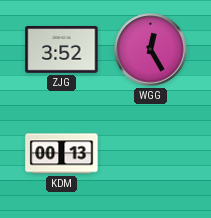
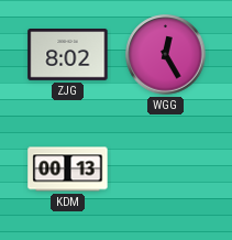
ZJG: 3:52 -> 8:02 (68, 55)
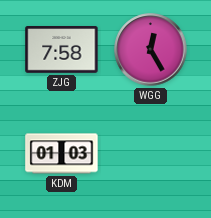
ZJG: 8:02 -> 7:58 (62, 50)
KDM: 00:13 -> 01:03 (62, 154)
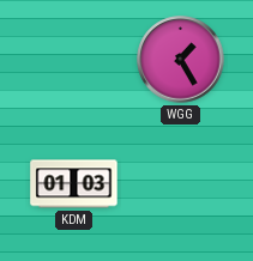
ZJG: 7:58 -> none (62, 50)
WGG: 12:25 -> 1:25 (181, 60)
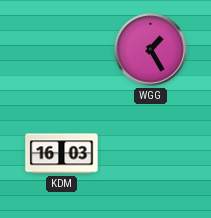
KDM: 01:03 -> 16:03 (62, 154)
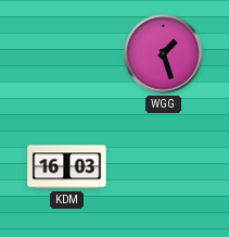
WGG: 1:25 -> 1:27 (164, 54)
